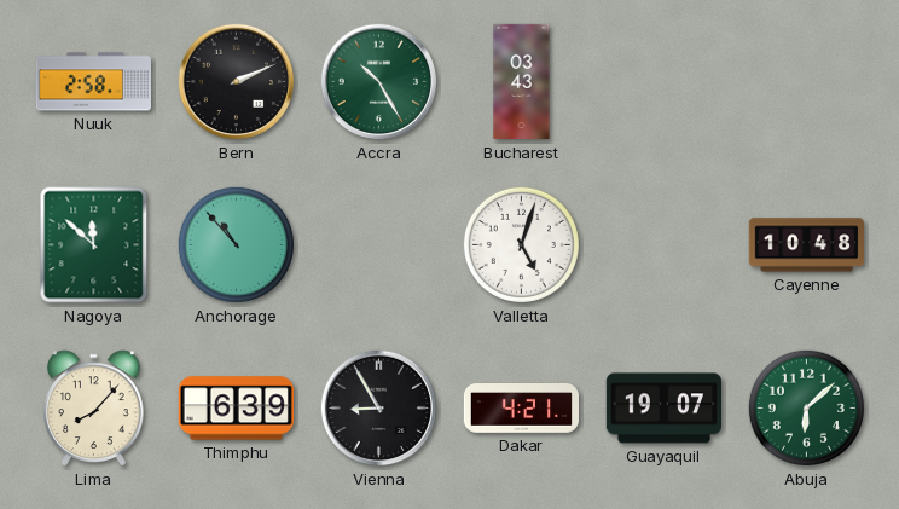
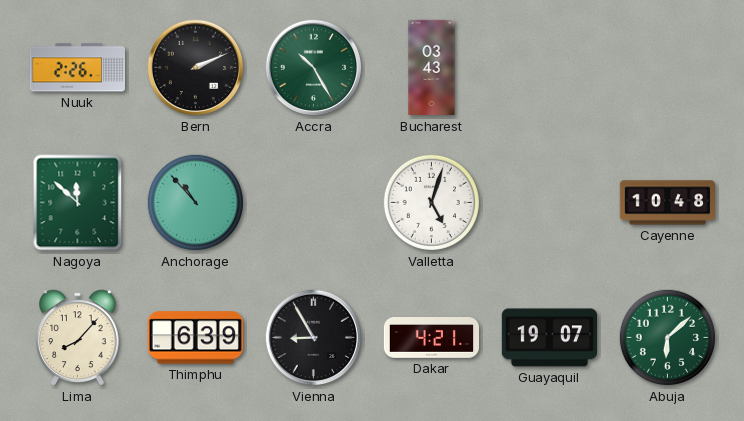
Nuuk: 2:58 -> 2:26 (77, 68)
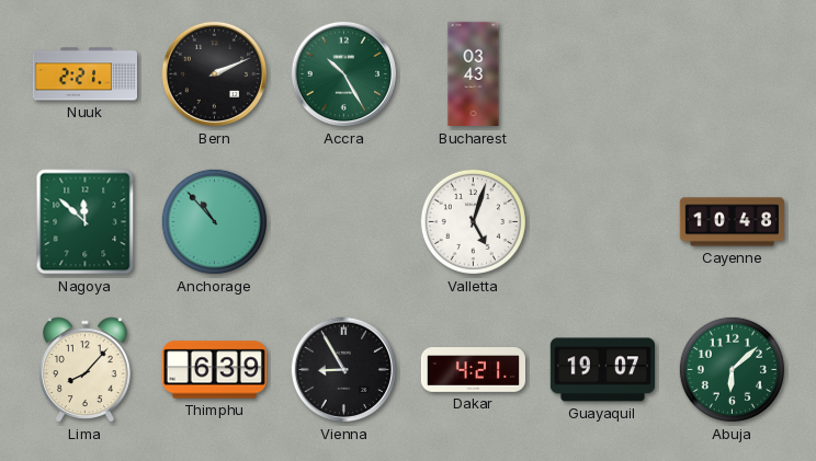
Nuuk: 2:26 -> 2:21 (84, 74)
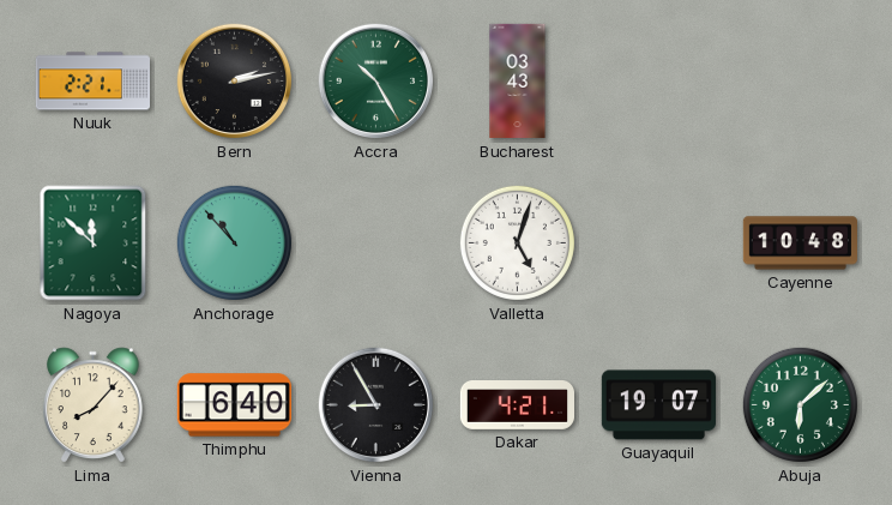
Bern: 2:11 -> 2:13 (235, 82)
Thimphu: 6:39 -> 6:40 (234, 405)
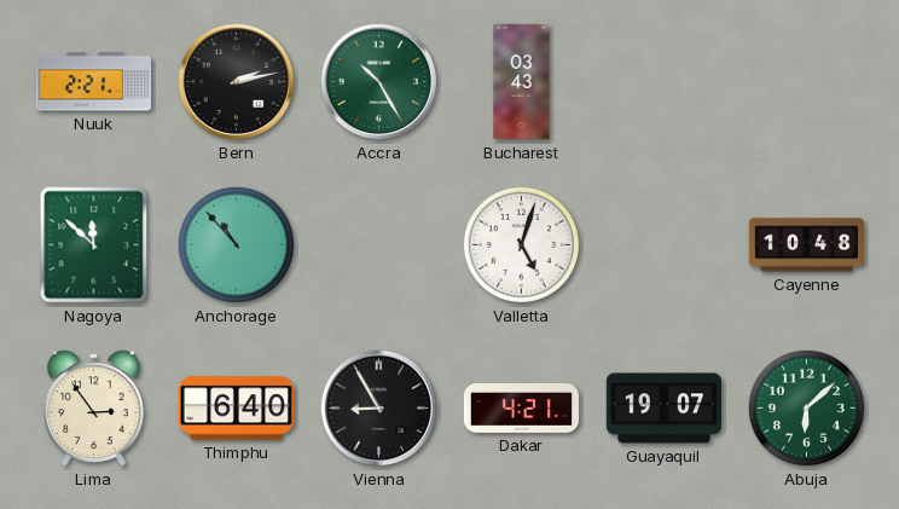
Lima: 8:07 -> 2:54 (94, 409)
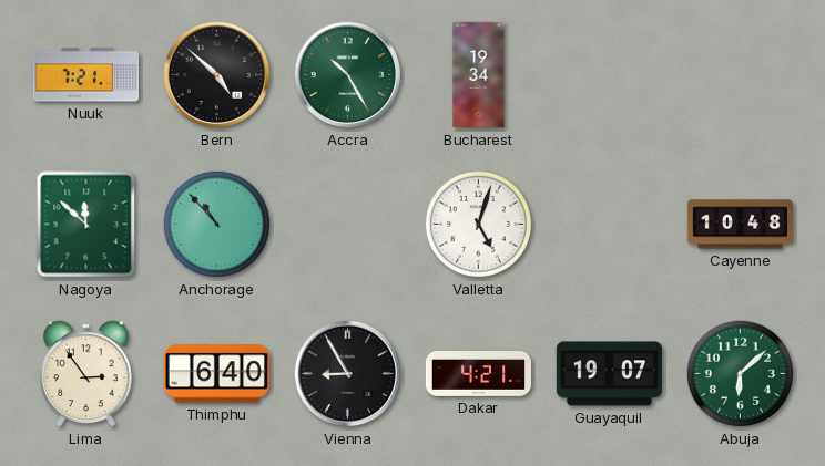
Nuuk: 2:21 -> 7:21 (85, 75)
Bern: 2:13 -> 4:52 (217, 75)
Bucharest: 03:43 -> 19:34 (479, 75)
